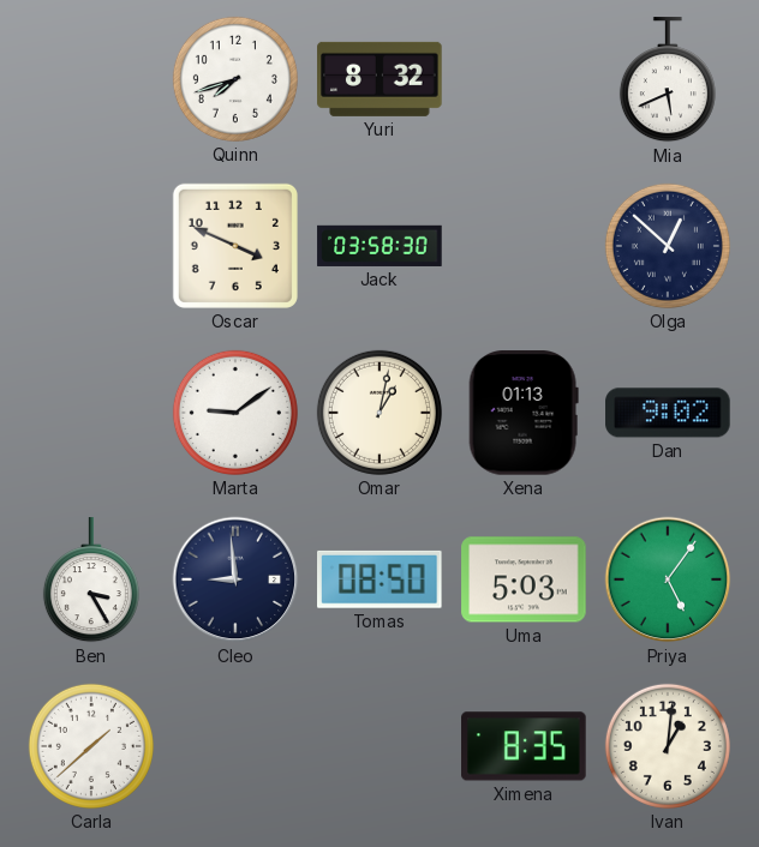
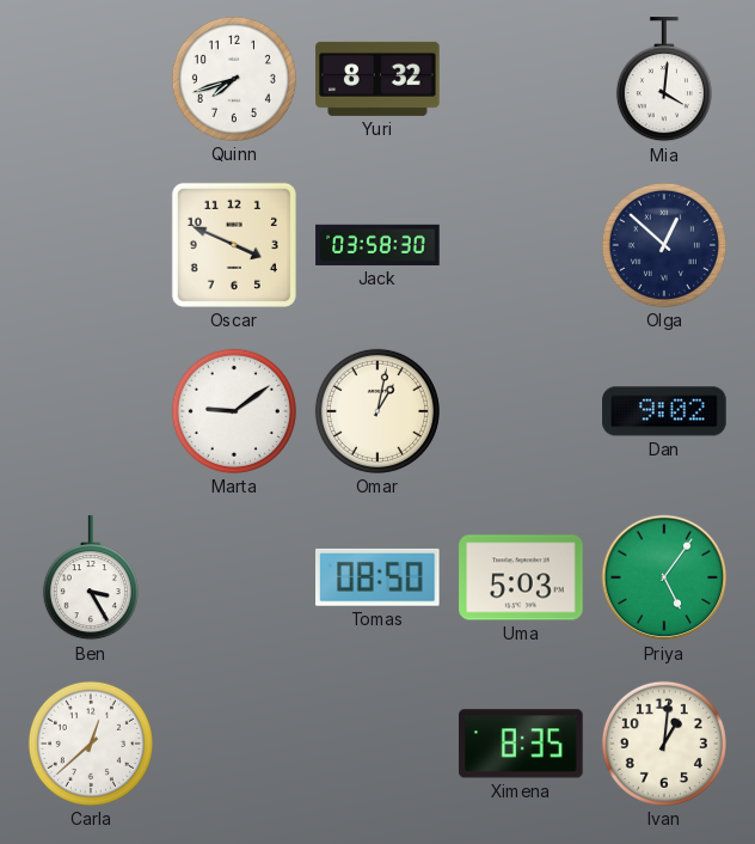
Mia: 5:41 -> 4:01 (664, 80)
Xena: 01:13 -> none (524, 413)
Cleo: 8:59 -> none (235, 579)
Carla: 1:38 -> 12:38 (91, 744)
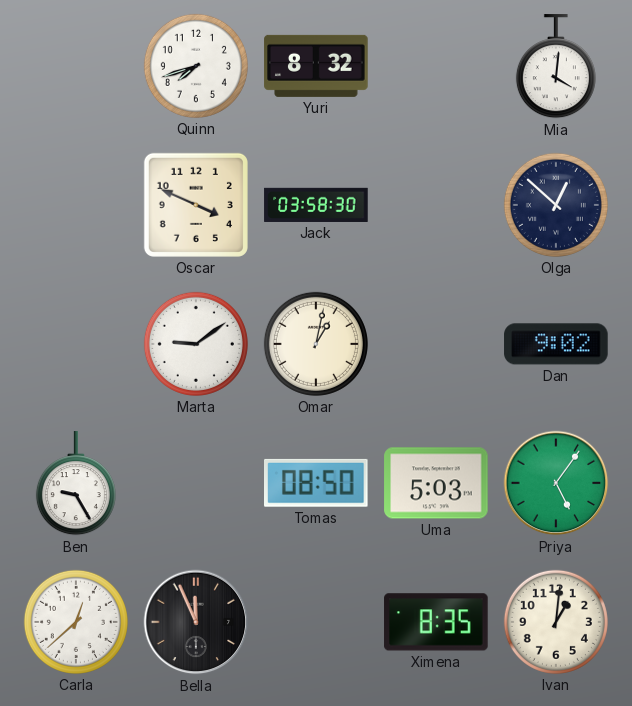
Ben: 3:25 -> 9:25 (76, 484)
Bella: none -> 11:56 (196, 622)
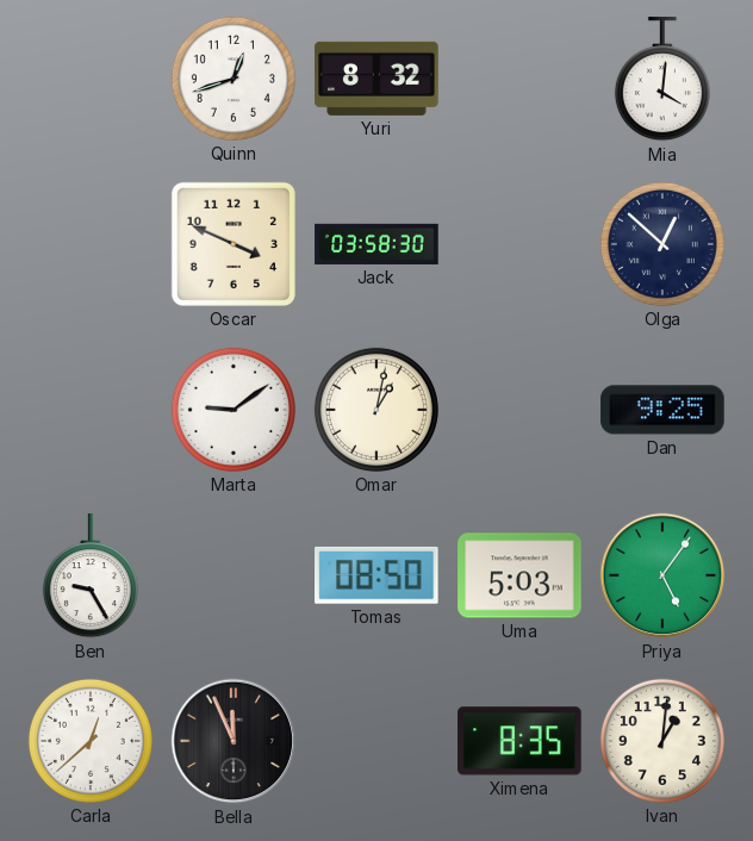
Quinn: 7:42 -> 12:42 (234, 79)
Dan: 9:02 -> 9:25 (662, 410)
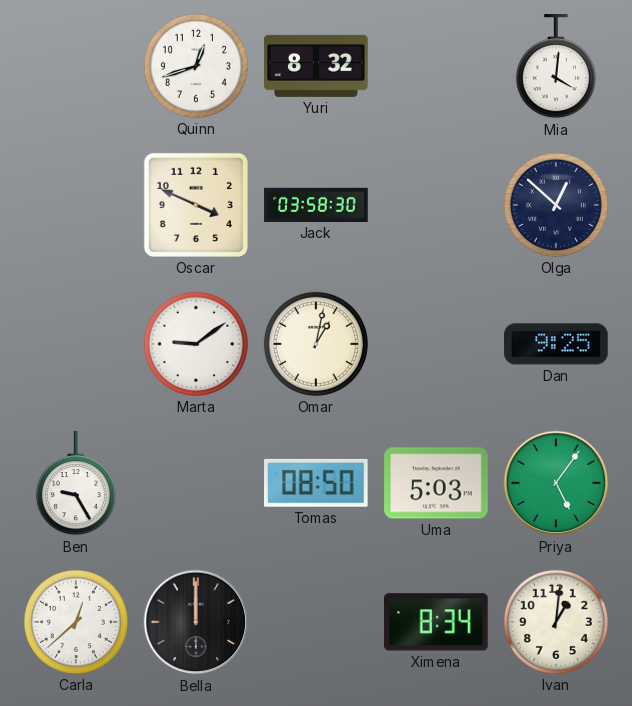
Bella: 11:56 -> 12:00 (196, 622)
Ximena: 8:35 -> 8:34 (436, 622)
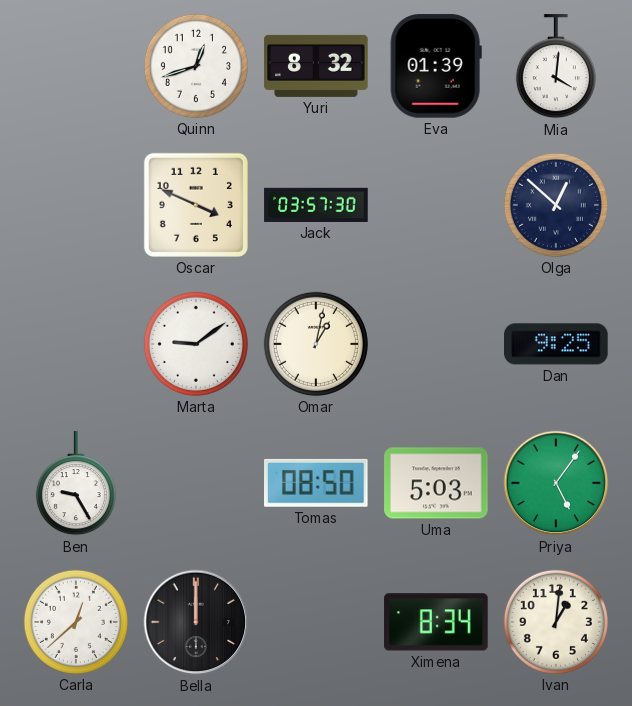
Eva: none -> 01:39 (436, 66)
Jack: 03:58 -> 03:57 (316, 205)
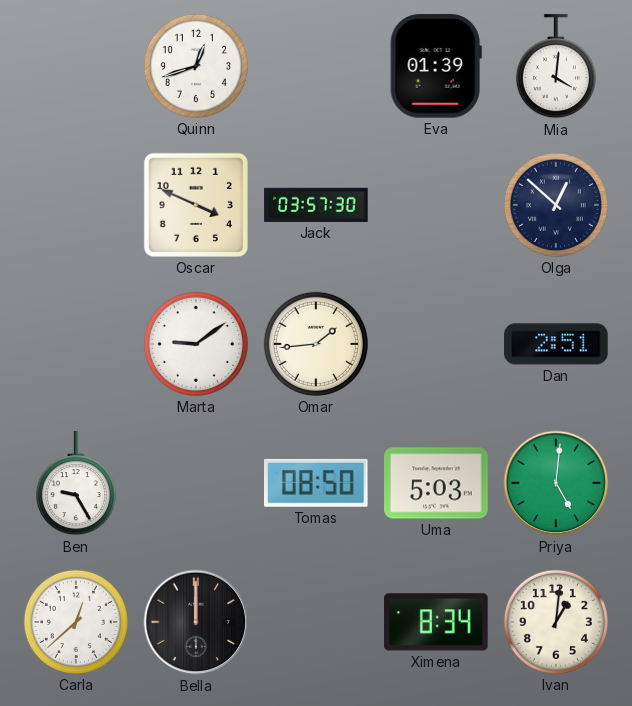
Yuri: 8:32 -> none (316, 66)
Omar: 1:02 -> 1:44 (316, 344)
Dan: 9:25 -> 2:51 (556, 344)
Priya: 5:06 -> 5:01 (556, 483)
